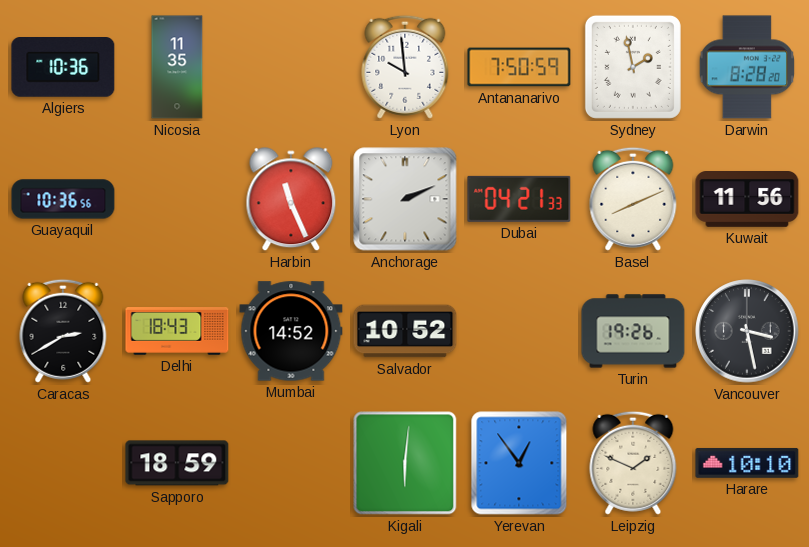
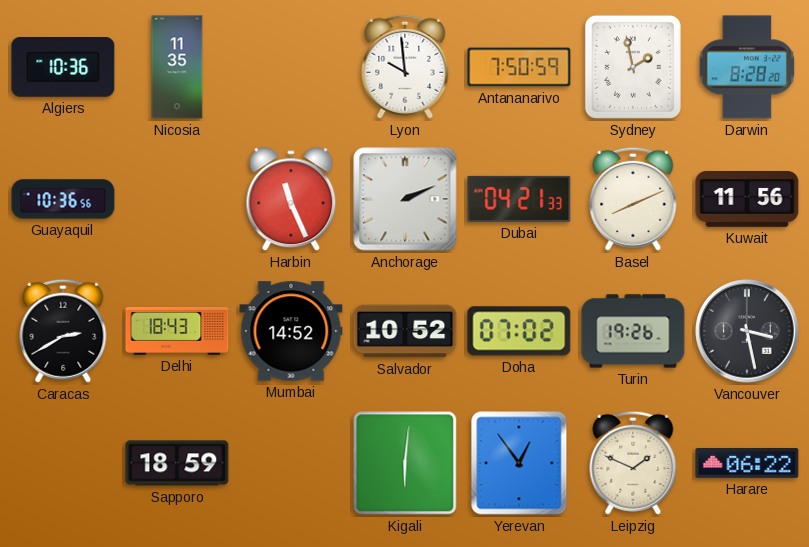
Doha: none -> 07:02 (519, 331)
Harare: 10:10 -> 06:22 (747, 463)
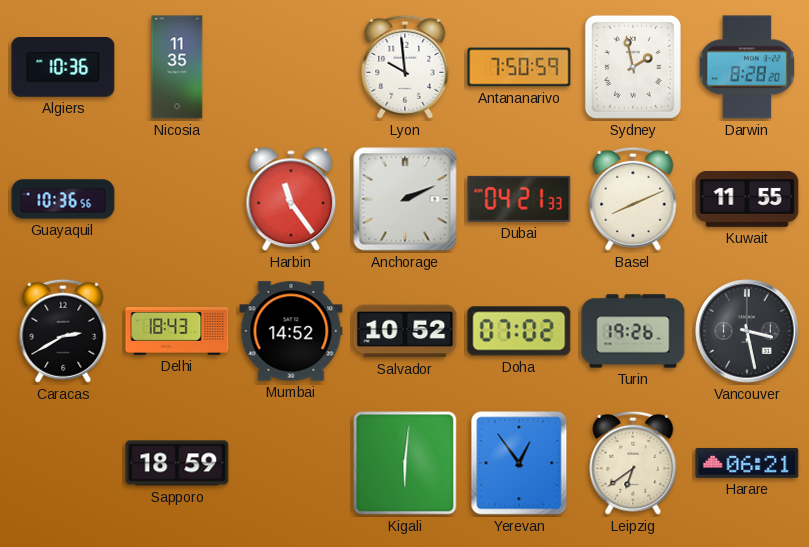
Harbin: 11:26 -> 11:24 (291, 200)
Kuwait: 11:56 -> 11:55 (747, 200)
Leipzig: 1:49 -> 6:39 (633, 463)
Harare: 06:22 -> 06:21 (747, 463)
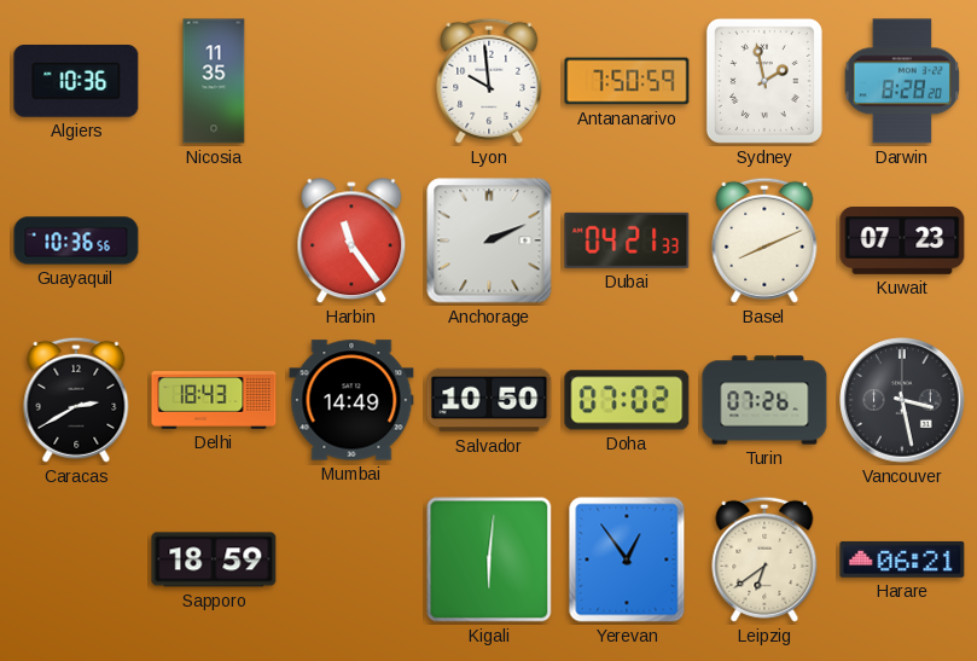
Kuwait: 11:55 -> 07:23 (902, 242)
Mumbai: 14:52 -> 14:49 (351, 400)
Salvador: 10:52 -> 10:50 (489, 400)
Turin: 19:26 -> 07:26 (764, 400)
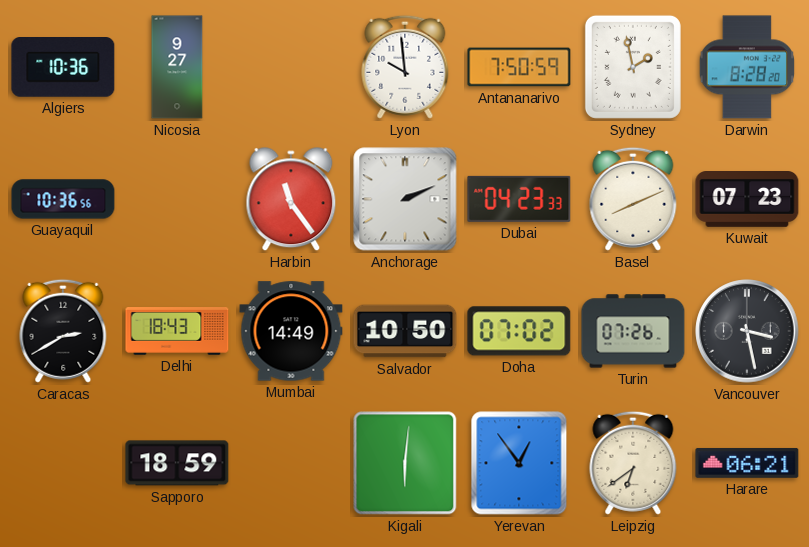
Nicosia: 11:35 -> 9:27 (177, 67)
Dubai: 04:21 -> 04:23 (519, 199)
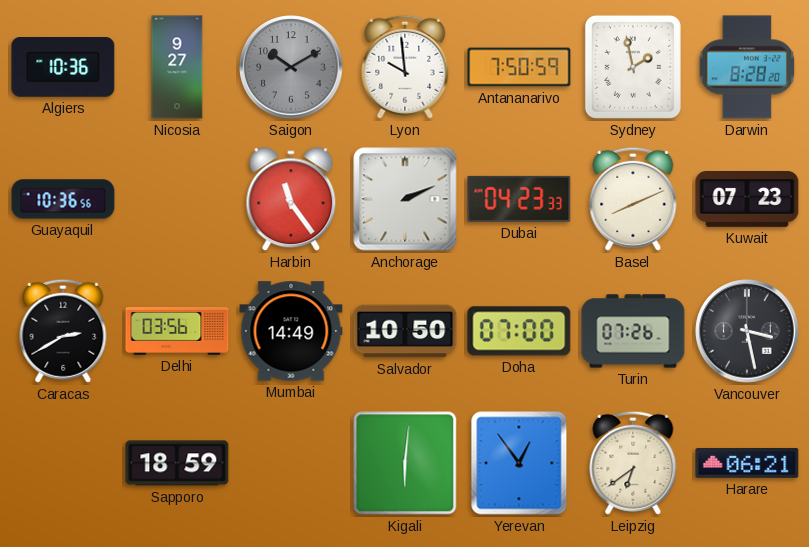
Saigon: none -> 10:10 (291, 67)
Delhi: 18:43 -> 03:56 (177, 332)
Doha: 07:02 -> 07:00 (519, 331)
